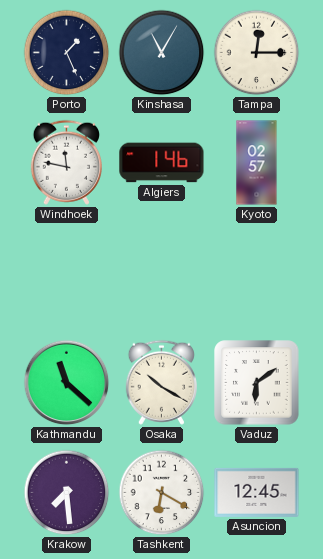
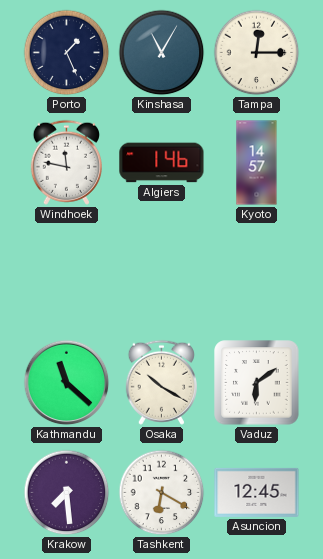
Kyoto: 02:57 -> 14:57 (257, 163)
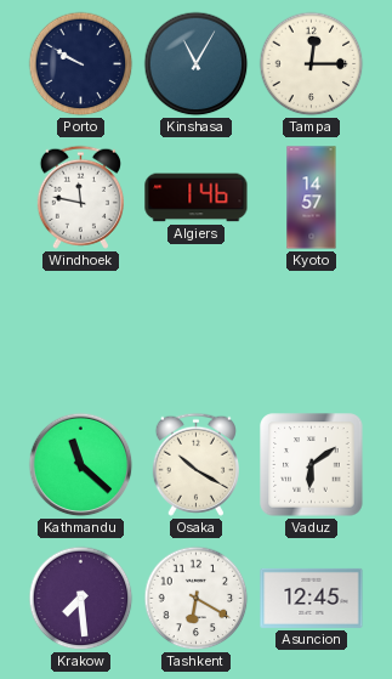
Porto: 1:26 -> 9:50 (81, 64)
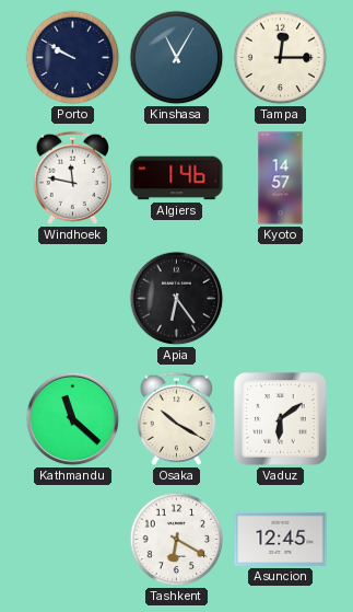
Apia: none -> 6:24 (177, 299)
Krakow: 7:29 -> none (81, 599)
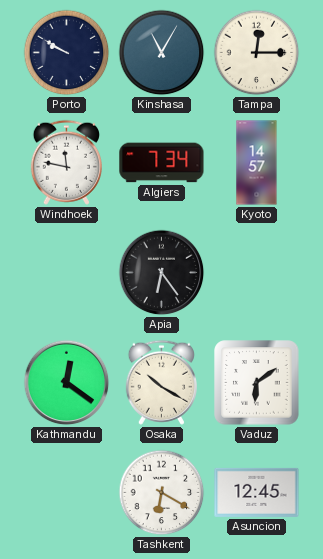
Algiers: 1:46 -> 7:34 (162, 163)
Kathmandu: 11:22 -> 12:21 (67, 383)
